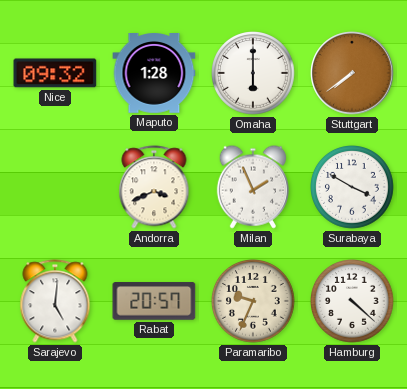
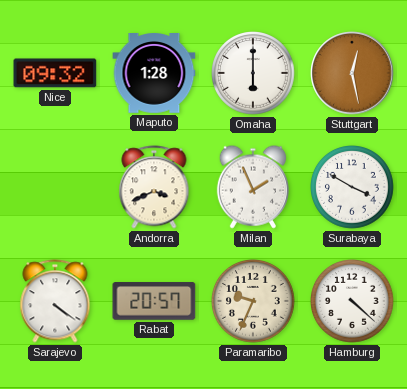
Stuttgart: 7:39 -> 12:28 (352, 73)
Sarajevo: 5:01 -> 4:21 (55, 301)
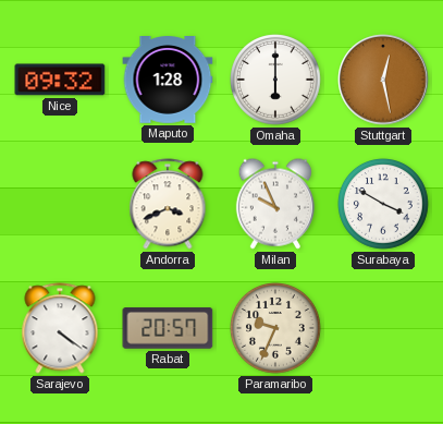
Milan: 1:56 -> 9:56 (274, 204)
Hamburg: 4:22 -> none (353, 302)
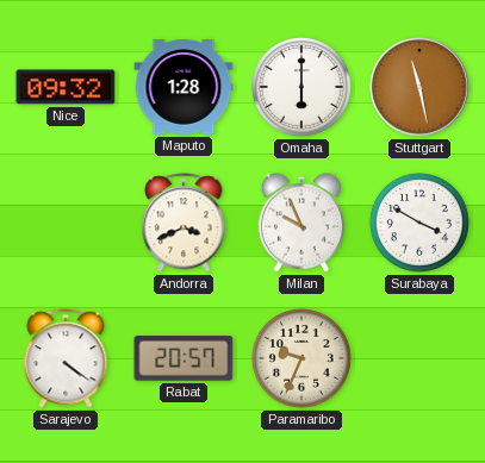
Stuttgart: 12:28 -> 11:28 (419, 87)
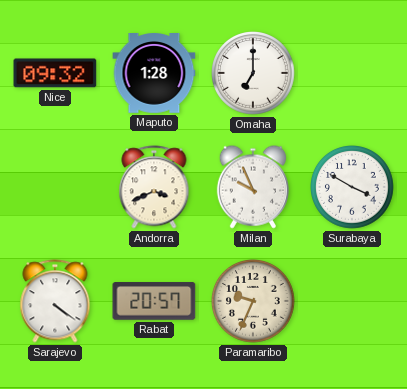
Omaha: 6:00 -> 7:00 (254, 74)
Stuttgart: 11:28 -> none (419, 87)
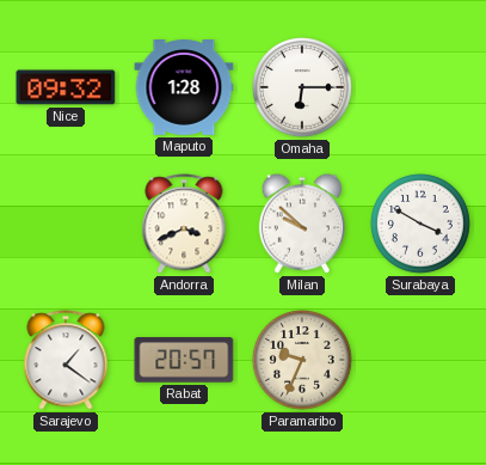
Omaha: 7:00 -> 6:15 (303, 88)
Milan: 9:56 -> 9:52 (301, 224)
Sarajevo: 4:21 -> 1:21 (66, 360)
